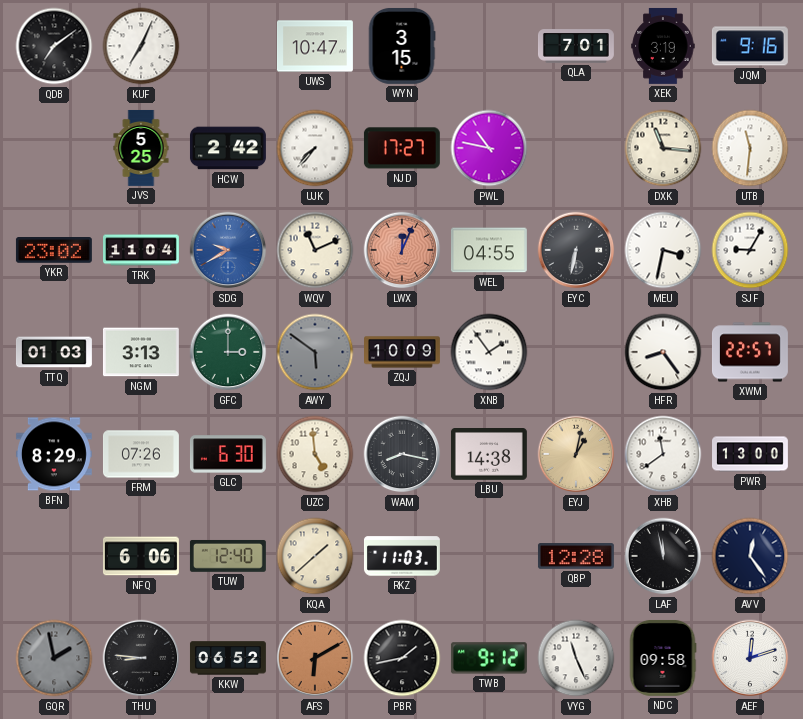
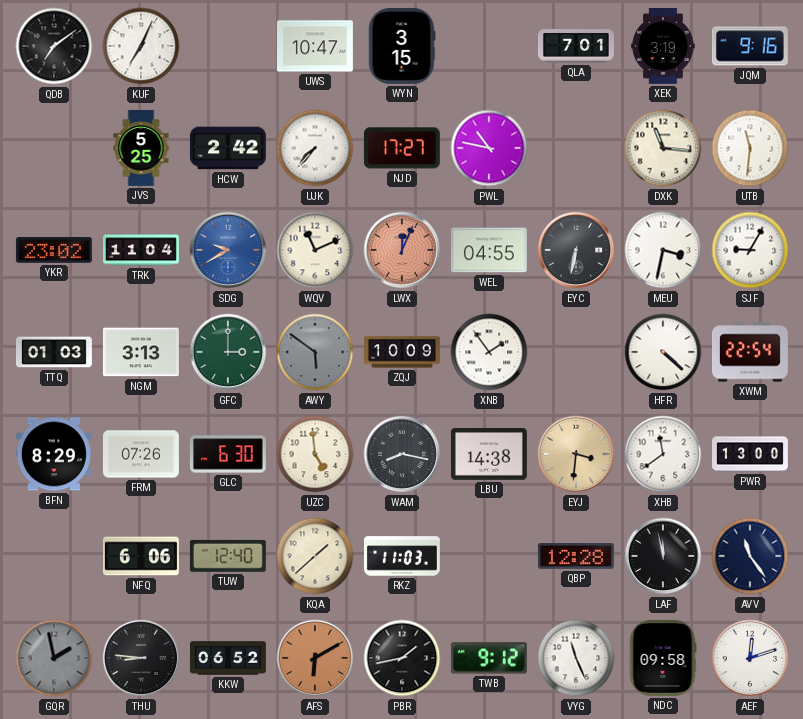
HFR: 8:24 -> 4:22 (663, 352)
XWM: 22:57 -> 22:54 (750, 352)
EYJ: 1:02 -> 3:31 (576, 454)
AVV: 12:24 -> 11:24 (750, 556)
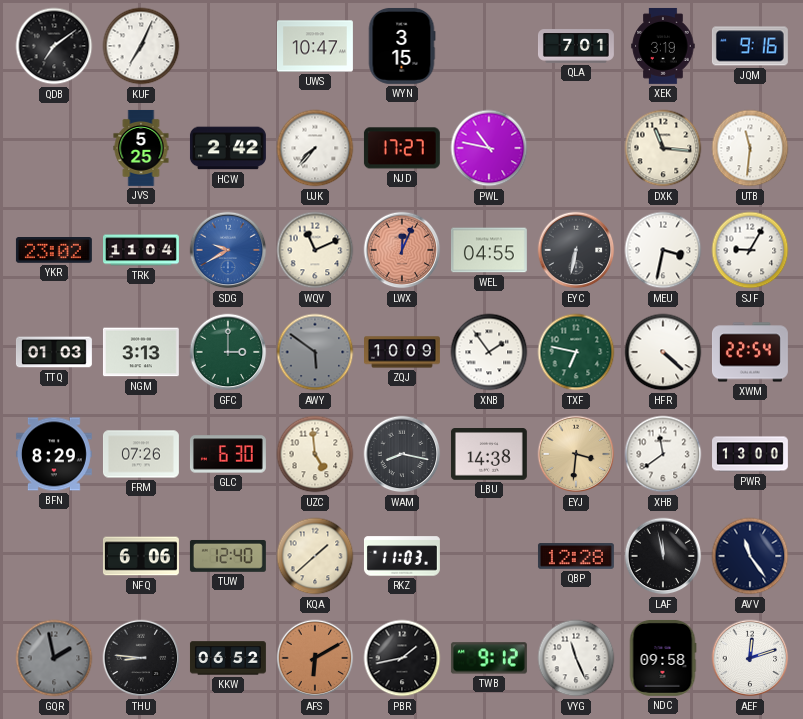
TXF: none -> 6:47 (576, 352)
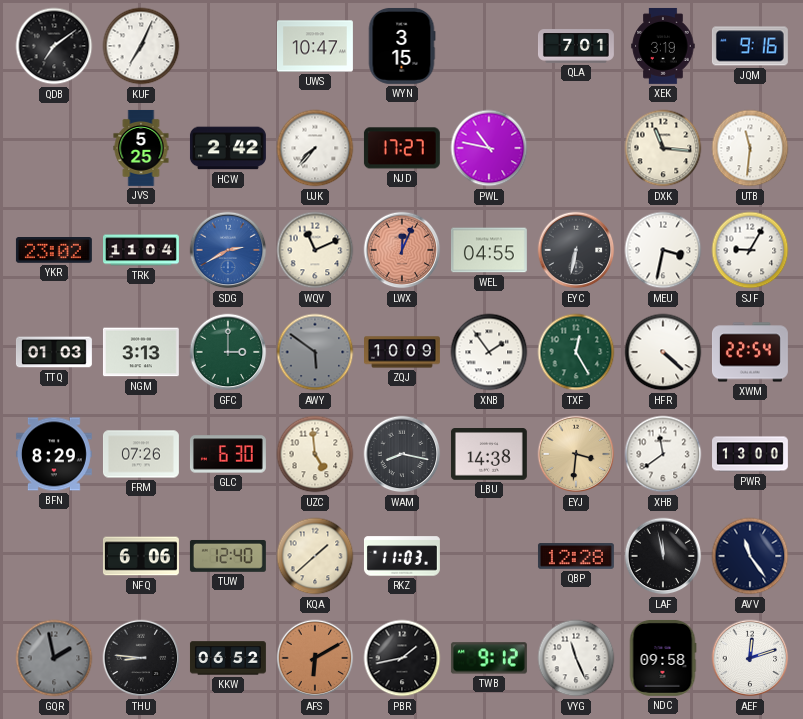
SDG: 9:40 -> 2:40 (228, 250)
TXF: 6:47 -> 12:25 (576, 352)
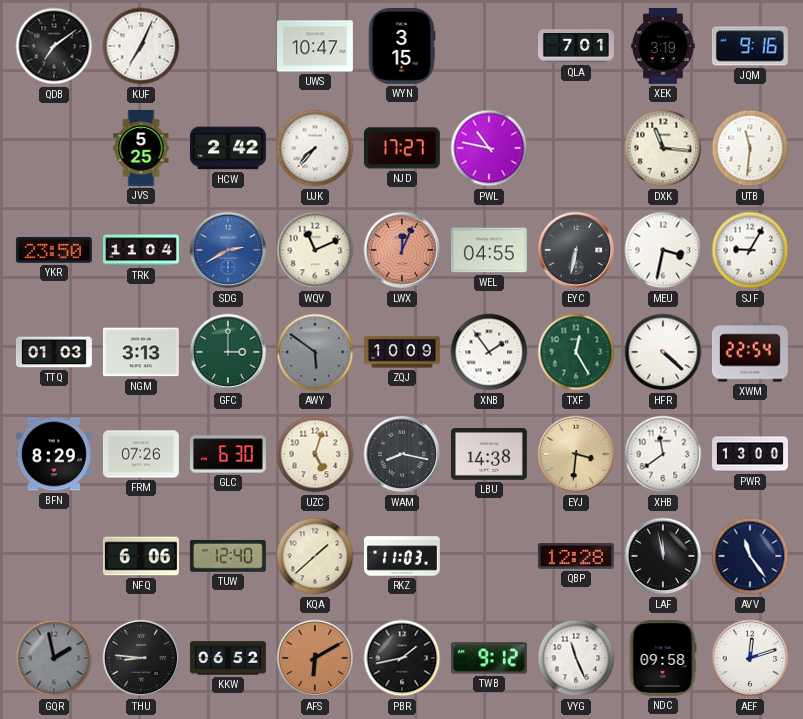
YKR: 23:02 -> 23:50 (54, 251)
UZC: 4:59 -> 5:03 (315, 454)
